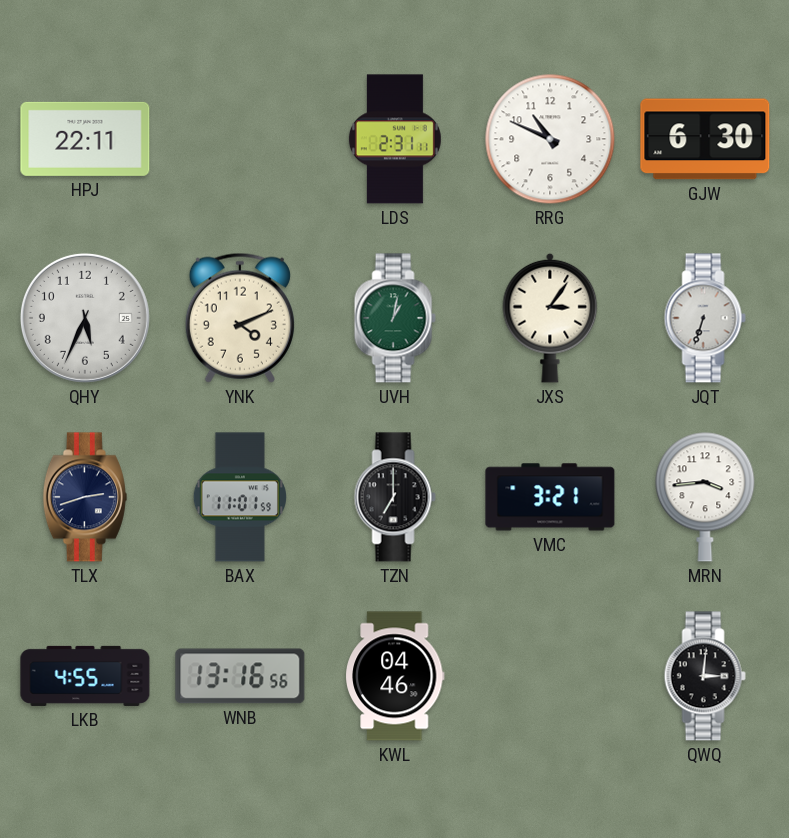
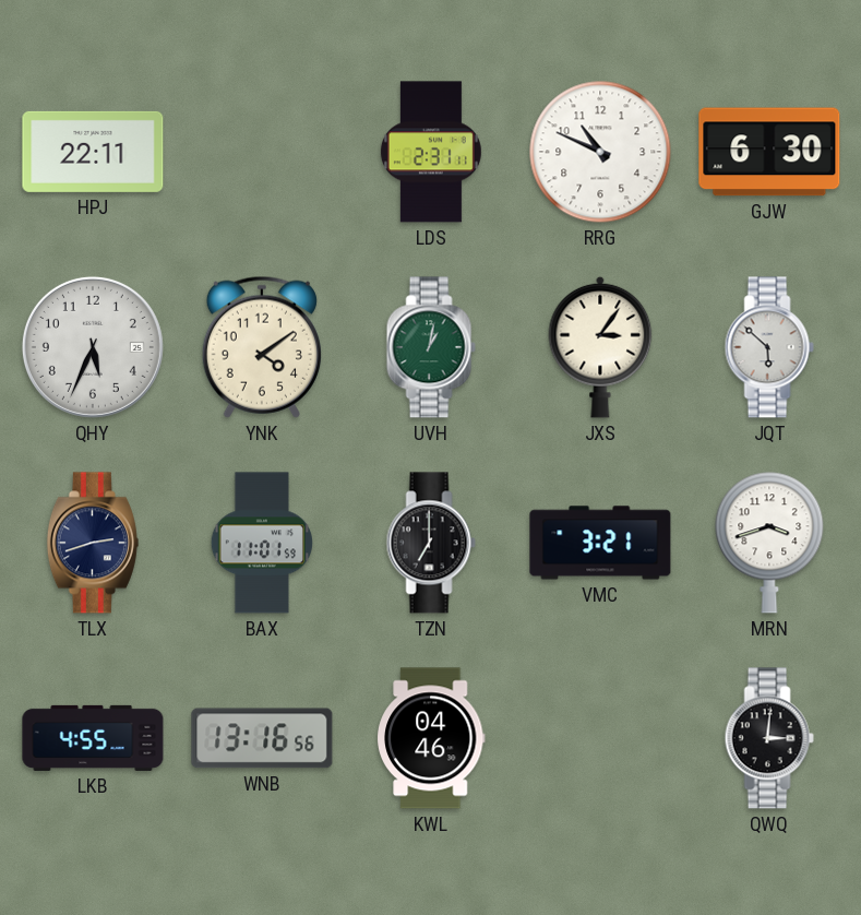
YNK: 4:11 -> 4:09 (262, 347)
JQT: 6:33 -> 5:52 (769, 347)
MRN: 3:44 -> 3:42 (769, 543)
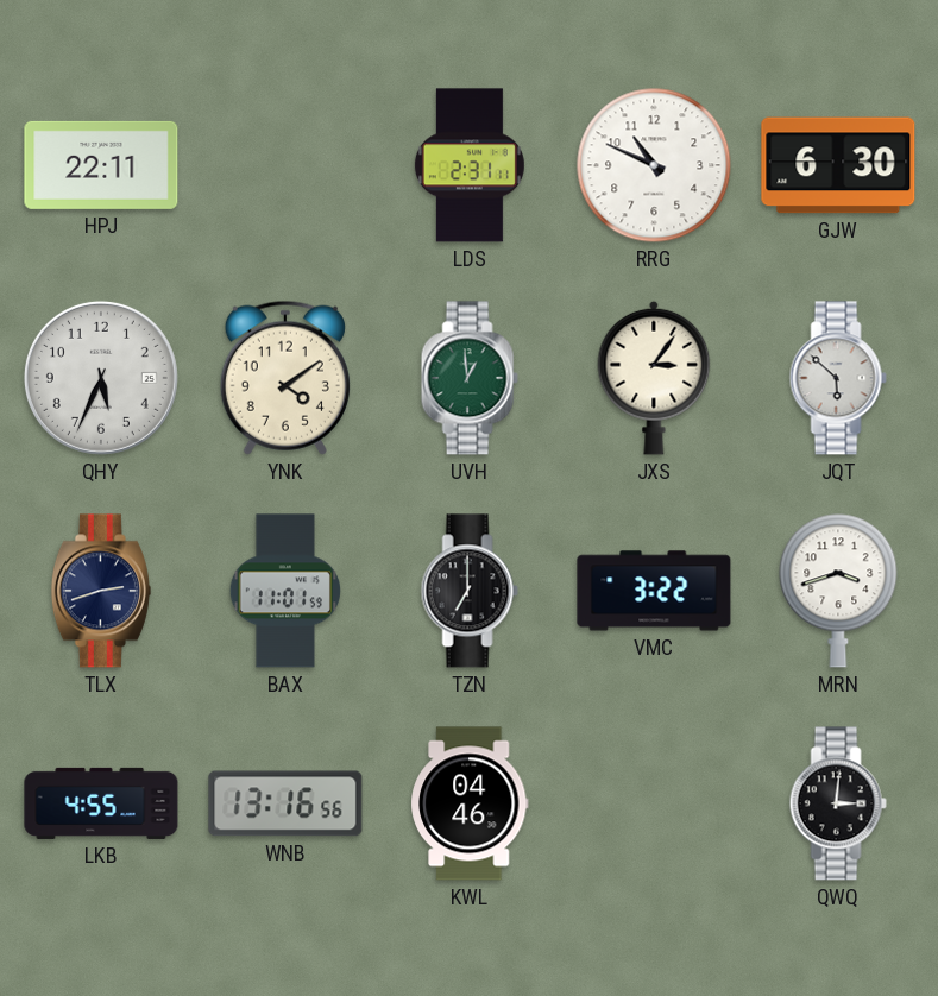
UVH: 1:02 -> 12:59 (470, 378)
VMC: 3:21 -> 3:22 (654, 591)
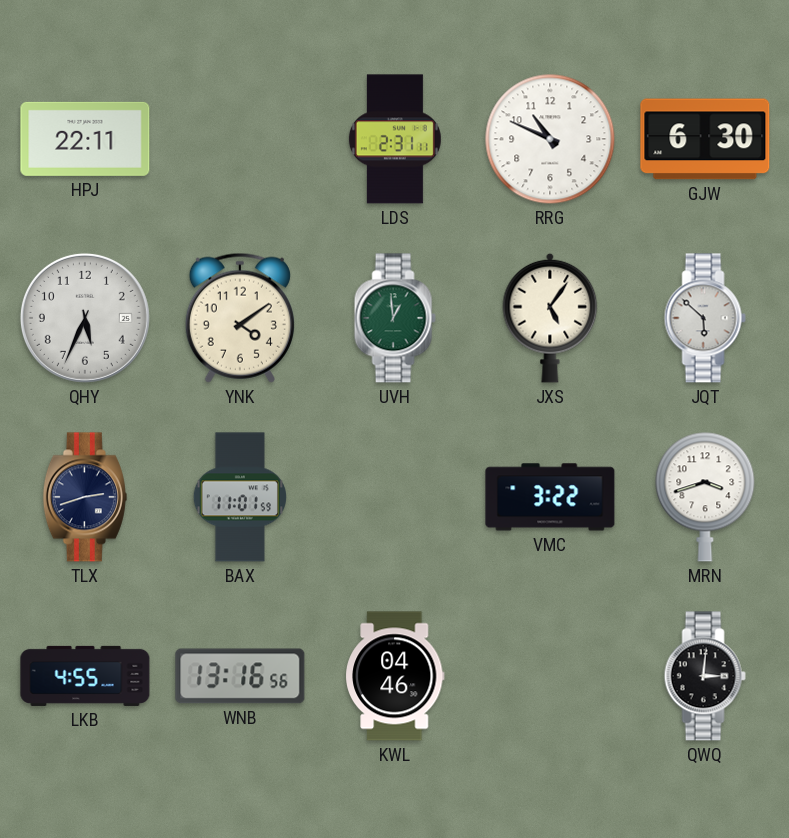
JXS: 3:06 -> 5:06 (550, 318)
TZN: 7:00 -> none (470, 591)
